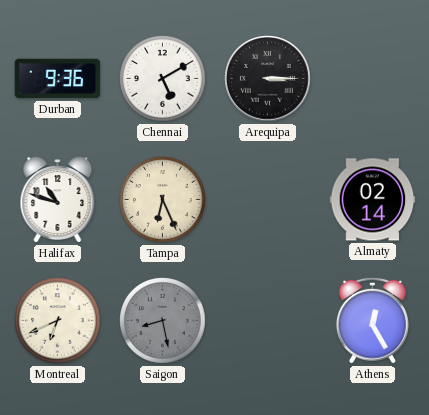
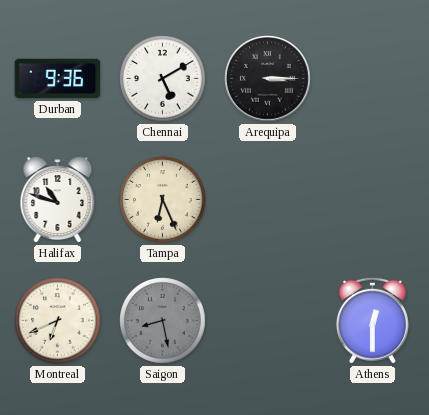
Almaty: 02:14 -> none (373, 200)
Athens: 12:25 -> 12:30 (372, 320)
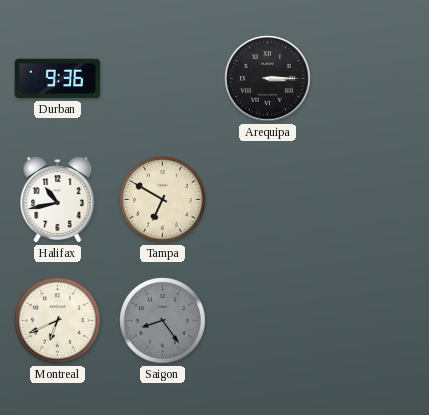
Chennai: 5:10 -> none (163, 79)
Halifax: 10:48 -> 10:43 (58, 200)
Tampa: 6:26 -> 6:50 (163, 200)
Saigon: 8:28 -> 8:24 (163, 321)
Athens: 12:30 -> none (372, 320)
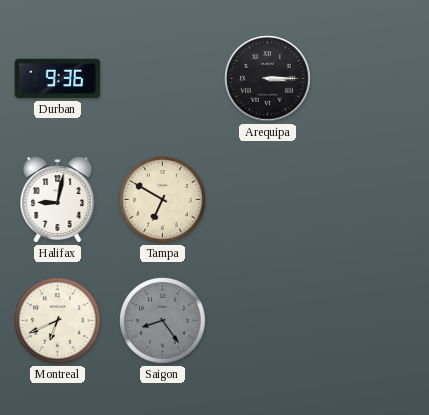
Halifax: 10:43 -> 9:02 (58, 200)
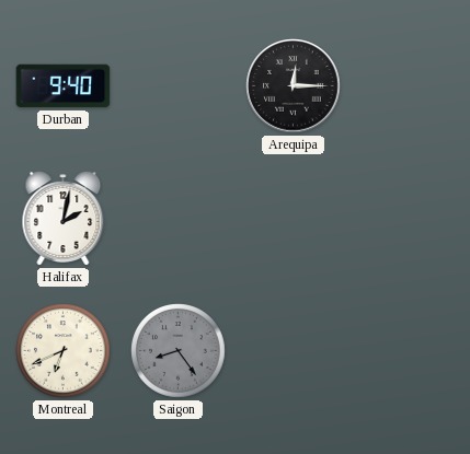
Durban: 9:36 -> 9:40 (64, 86)
Arequipa: 3:15 -> 12:15 (294, 86)
Halifax: 9:02 -> 2:02 (64, 219)
Tampa: 6:50 -> none (163, 200)
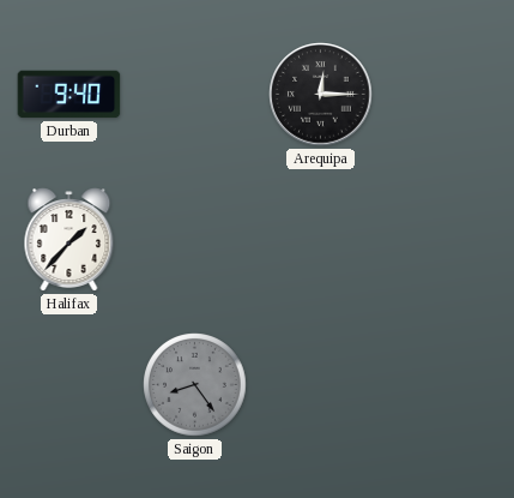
Halifax: 2:02 -> 1:37 (69, 240)
Montreal: 6:41 -> none (64, 351)
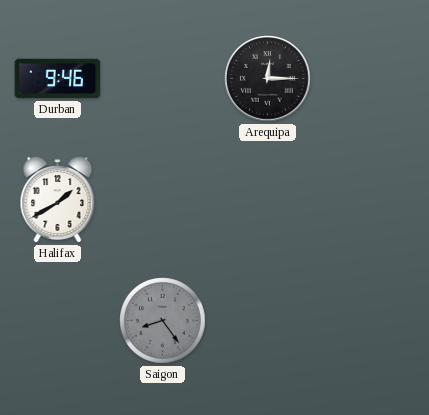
Durban: 9:40 -> 9:46 (58, 79)
Halifax: 1:37 -> 1:40 (58, 200)
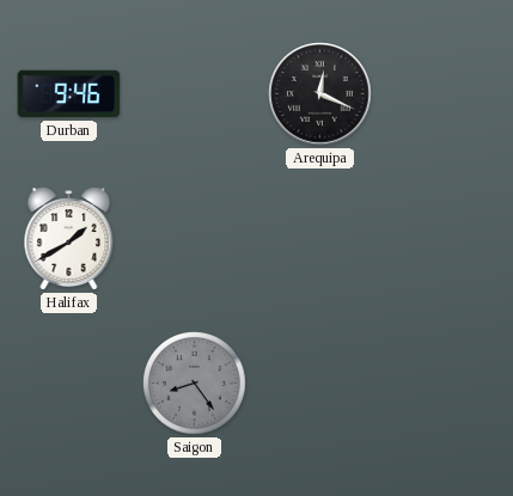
Arequipa: 12:15 -> 12:19 (320, 94)
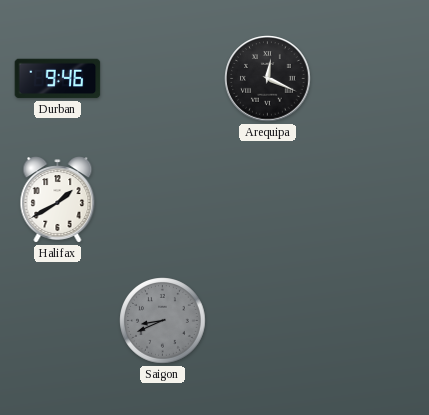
Saigon: 8:24 -> 8:41 (163, 321)
